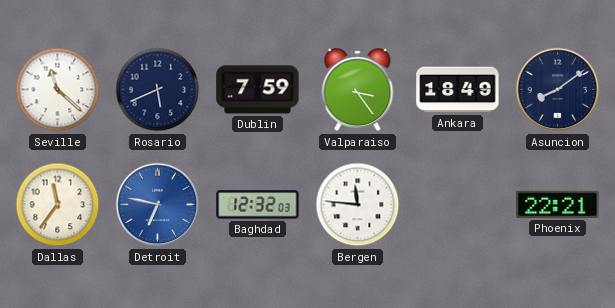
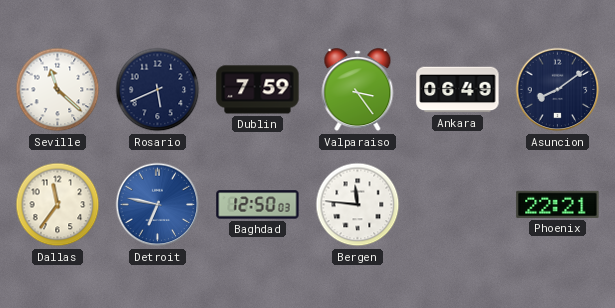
Ankara: 18:49 -> 06:49 (458, 90)
Baghdad: 12:32 -> 12:50 (258, 205)
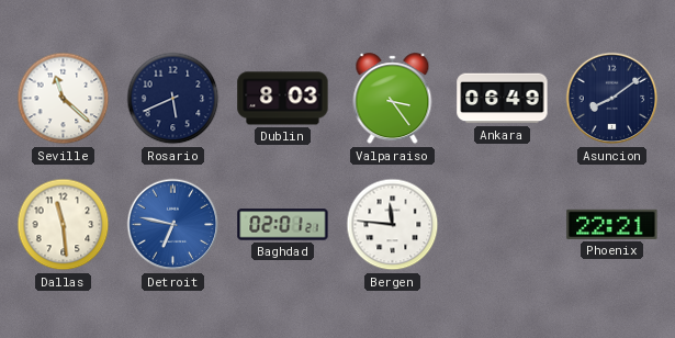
Dublin: 7:59 -> 8:03 (283, 99)
Dallas: 11:36 -> 11:29 (64, 225)
Baghdad: 12:50 -> 02:01 (283, 225)
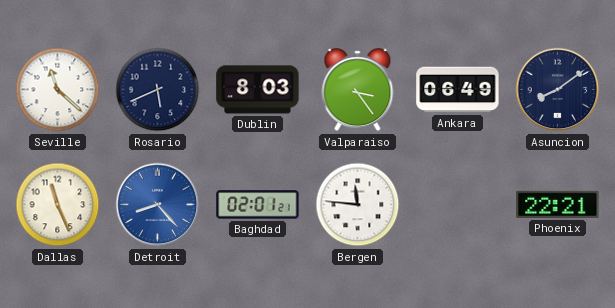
Dallas: 11:29 -> 11:26 (58, 205)
Detroit: 6:47 -> 8:23 (158, 205)
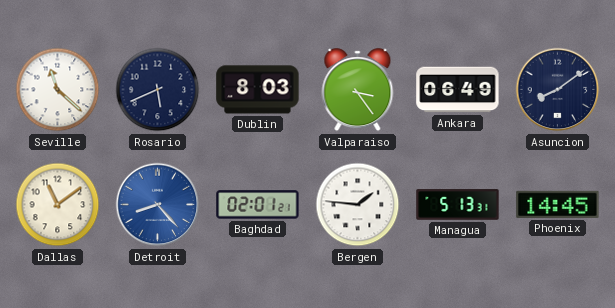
Dallas: 11:26 -> 11:09 (58, 205)
Bergen: 11:46 -> 1:46 (358, 205)
Managua: none -> 5:13 (458, 205)
Phoenix: 22:21 -> 14:45 (558, 204)
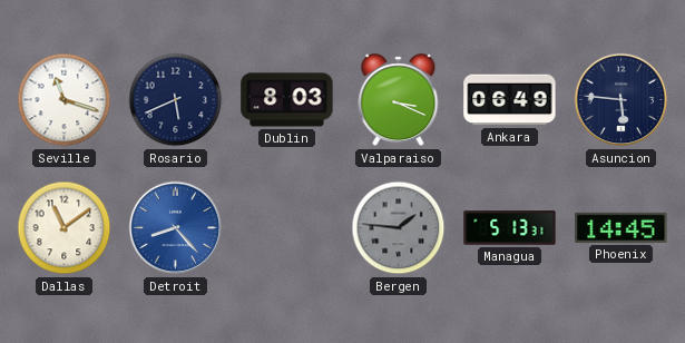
Seville: 11:22 -> 11:18 (65, 100)
Valparaiso: 3:24 -> 3:19 (399, 100)
Asuncion: 8:09 -> 5:46 (622, 100)
Baghdad: 02:01 -> none (258, 205)
Bergen dial: white -> grey (399, 228)
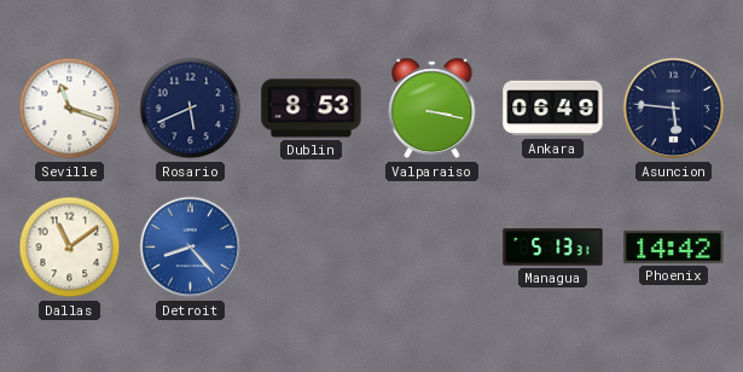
Dublin: 8:03 -> 8:53 (312, 109)
Valparaiso: 3:19 -> 3:17 (433, 109)
Bergen: 1:46 -> none (399, 228)
Phoenix: 14:45 -> 14:42 (674, 246)
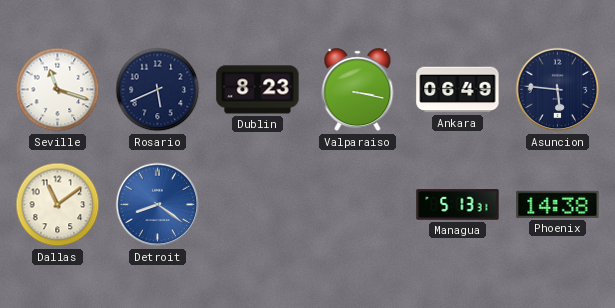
Dublin: 8:53 -> 8:23 (258, 90)
Detroit: 8:23 -> 8:21 (158, 205)
Phoenix: 14:42 -> 14:38 (558, 204)
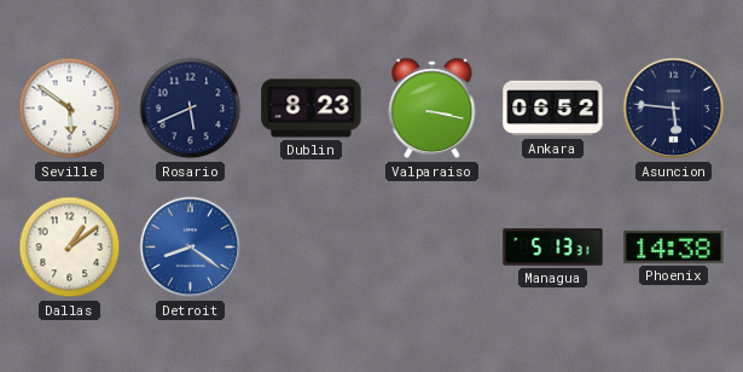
Seville: 11:18 -> 5:51 (70, 109)
Ankara: 06:49 -> 06:52 (553, 109)
Dallas: 11:09 -> 1:09 (70, 248)
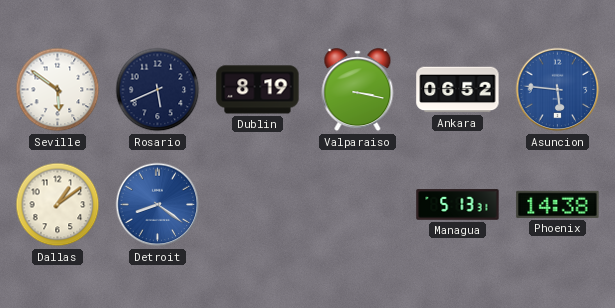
Dublin: 8:23 -> 8:19 (258, 90)
Asuncion dial: navy -> blue (558, 90)
